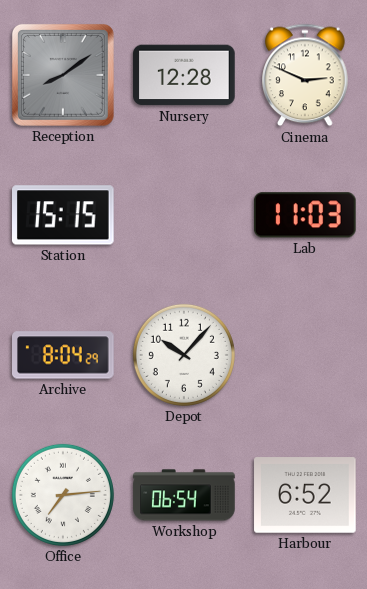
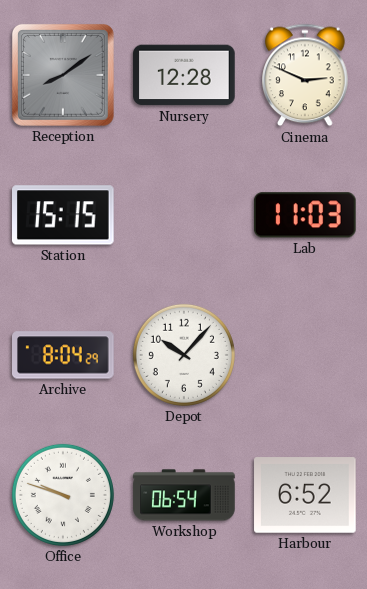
Office: 7:14 -> 9:48 (63, 495)
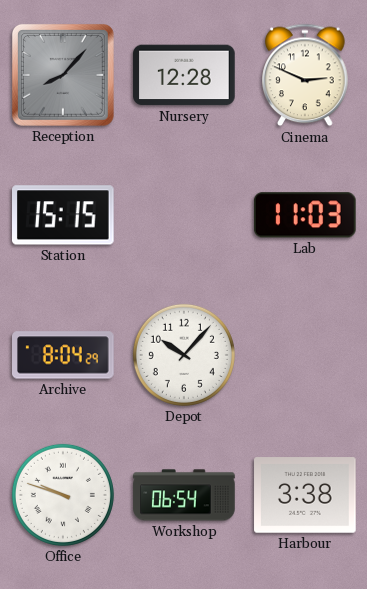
Reception: 8:09 -> 8:07 (63, 75)
Harbour: 6:52 -> 3:38 (305, 495)
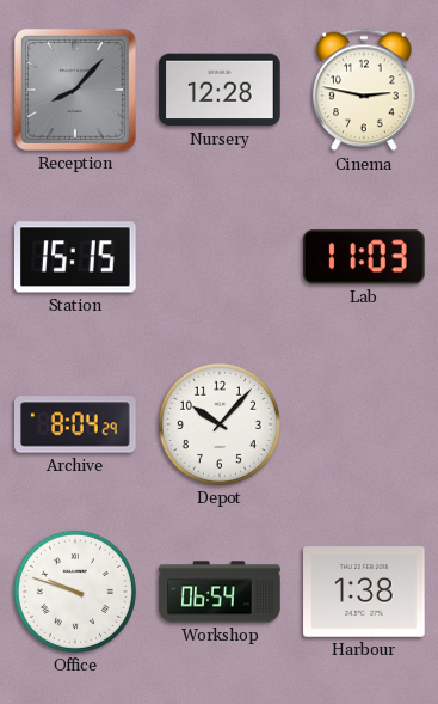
Cinema: 2:49 -> 2:47 (364, 90)
Harbour: 3:38 -> 1:38 (364, 592)
